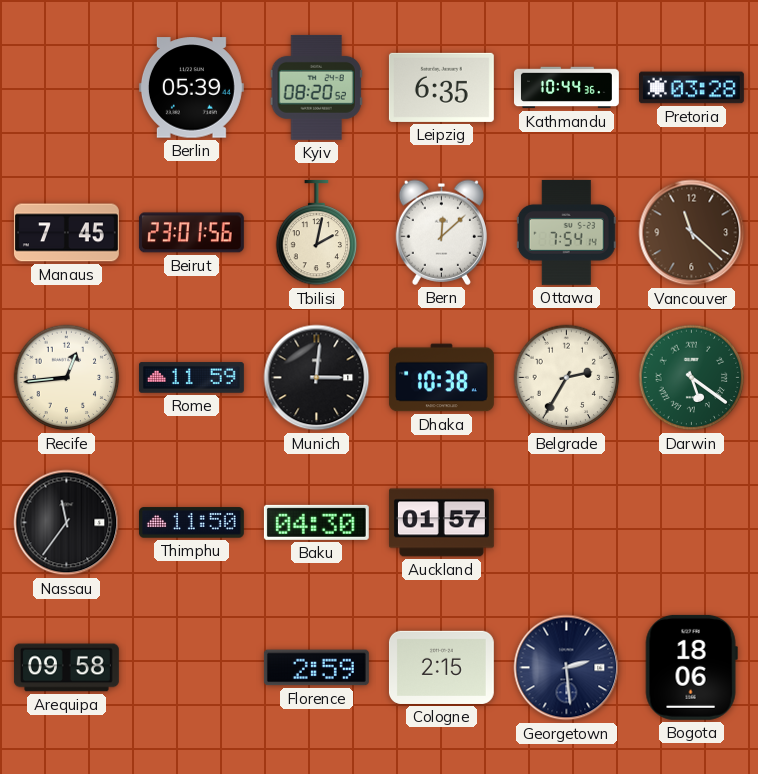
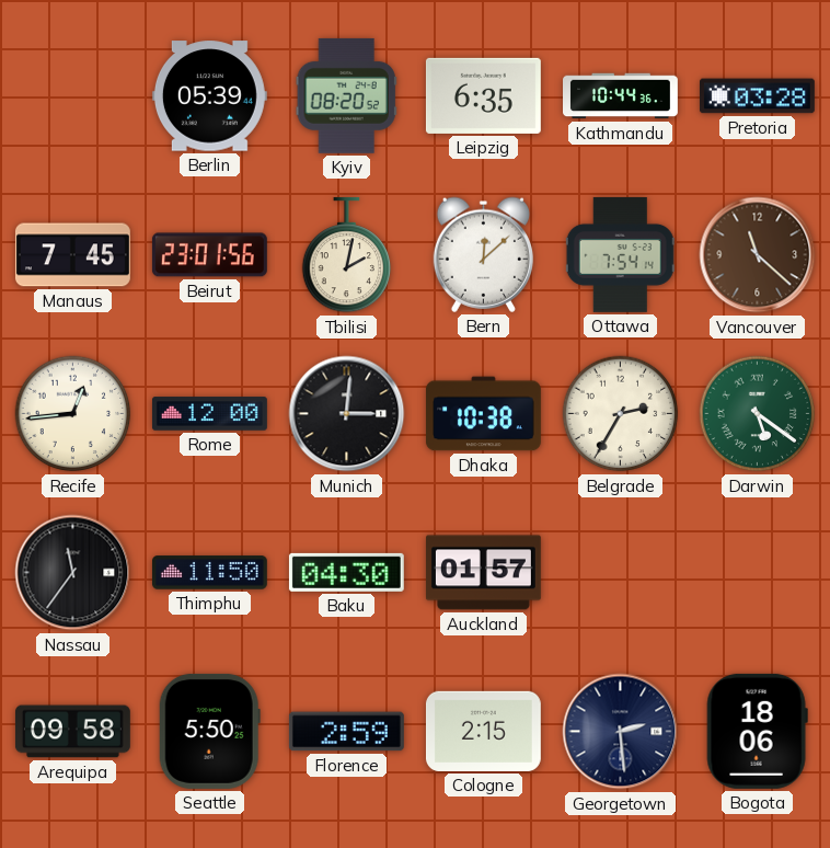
Rome: 11:59 -> 12:00 (209, 414)
Seattle: none -> 5:50 (209, 731)
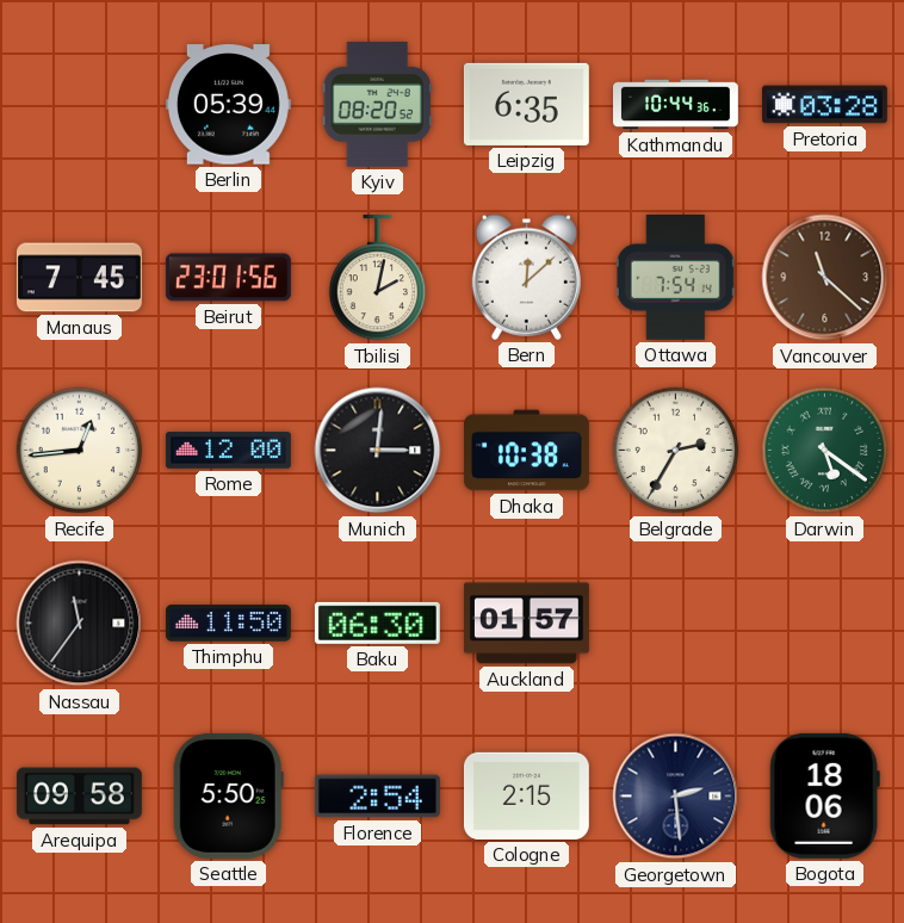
Baku: 04:30 -> 06:30 (377, 622)
Florence: 2:59 -> 2:54 (377, 797)
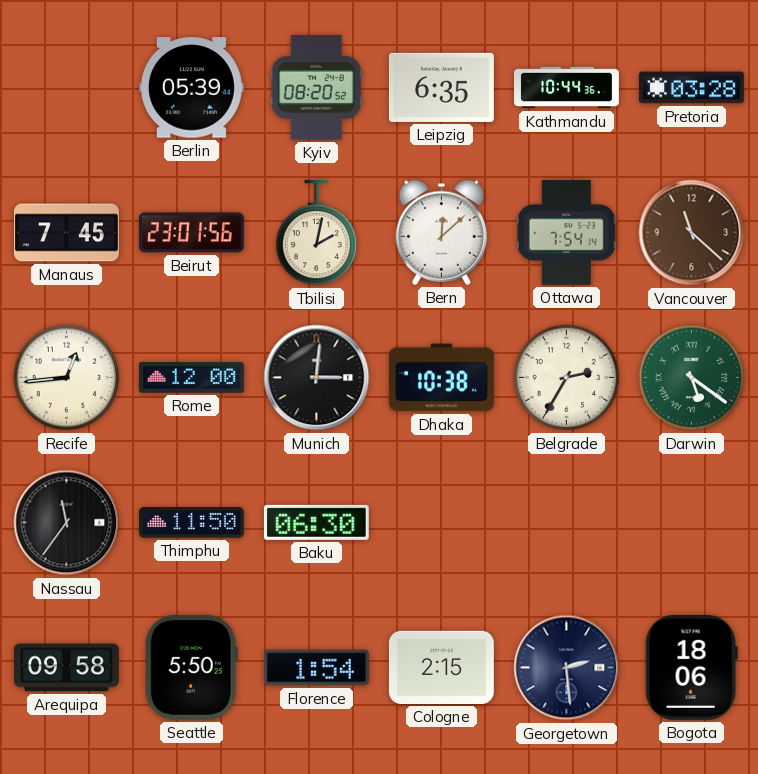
Auckland: 01:57 -> none (526, 624)
Florence: 2:54 -> 1:54 (316, 668)
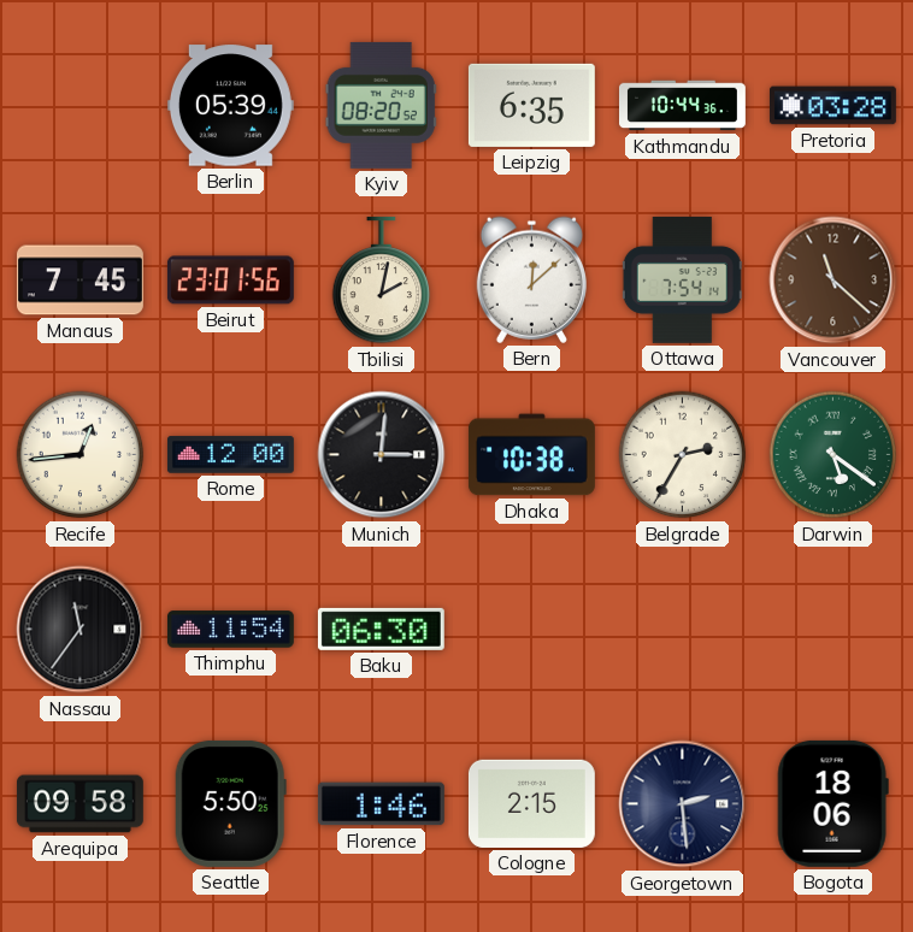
Thimphu: 11:50 -> 11:54 (230, 630)
Florence: 1:54 -> 1:46 (381, 804)
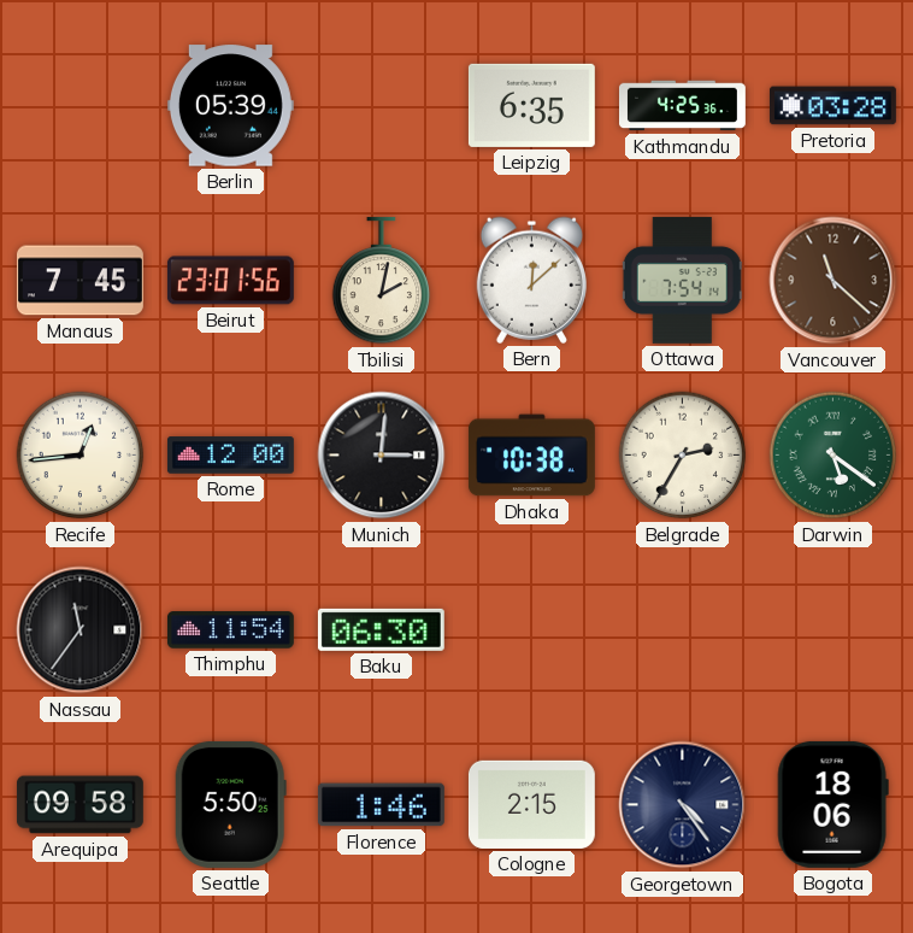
Kyiv: 08:20 -> none (381, 105)
Kathmandu: 10:44 -> 4:25 (683, 106)
Georgetown: 2:29 -> 4:24 (683, 805)
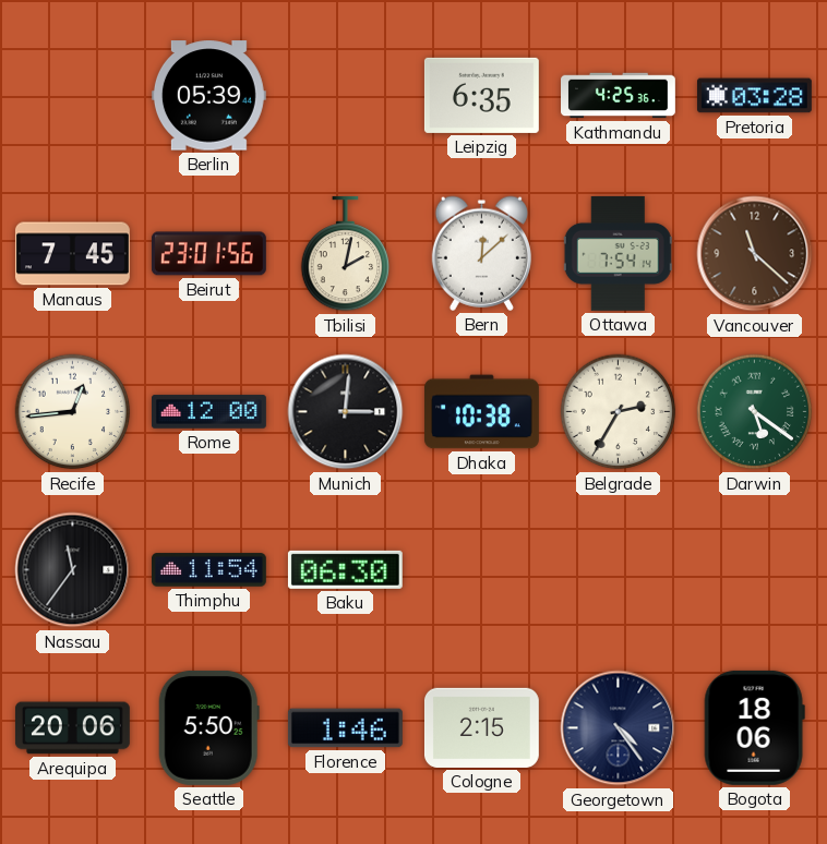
Arequipa: 09:58 -> 20:06 (72, 728)
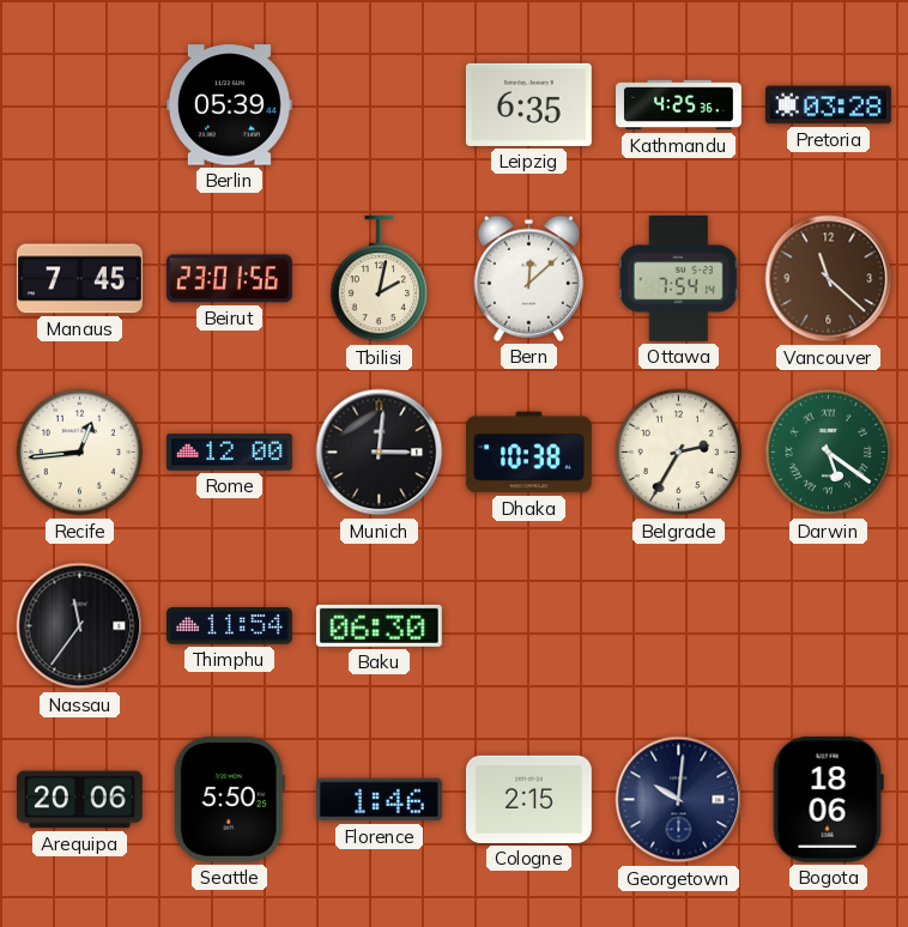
Georgetown: 4:24 -> 10:01 (679, 800)
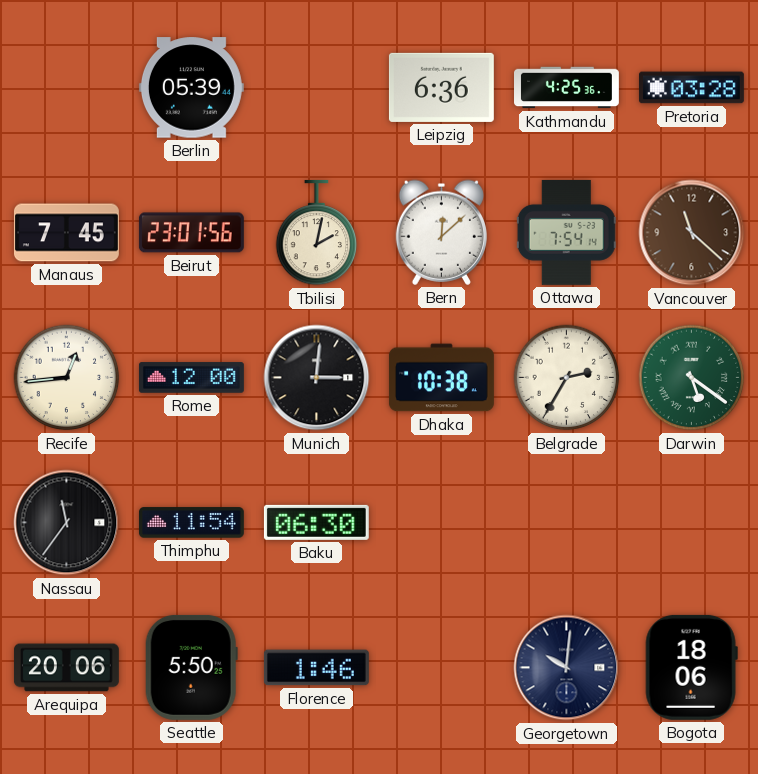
Leipzig: 6:35 -> 6:36 (441, 87)
Cologne: 2:15 -> none (528, 799)
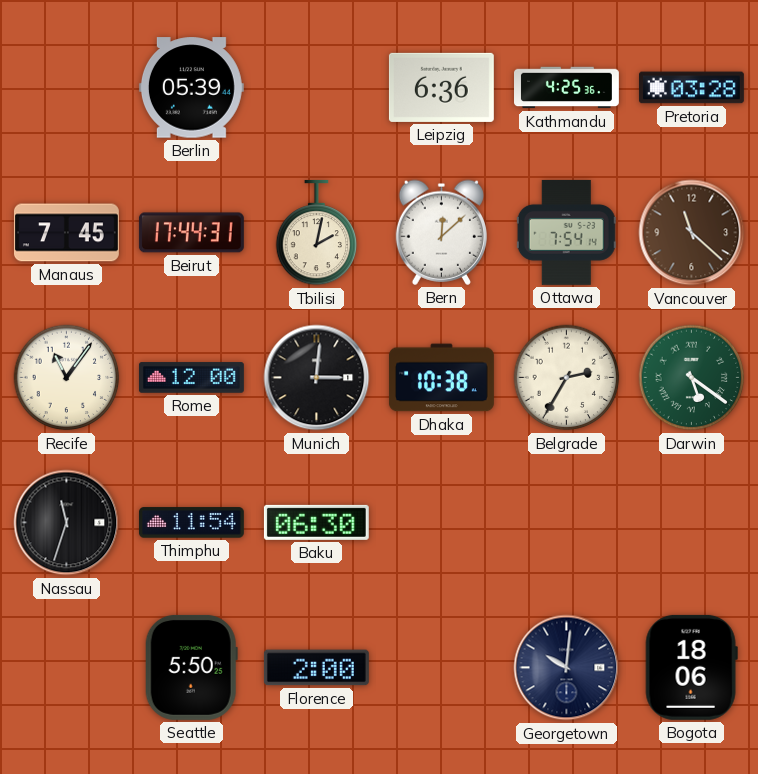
Beirut: 23:01 -> 17:44 (191, 233)
Recife: 12:44 -> 11:06 (67, 378)
Nassau: 11:36 -> 11:33 (67, 523)
Arequipa: 20:06 -> none (66, 668)
Florence: 1:46 -> 2:00 (316, 668)
